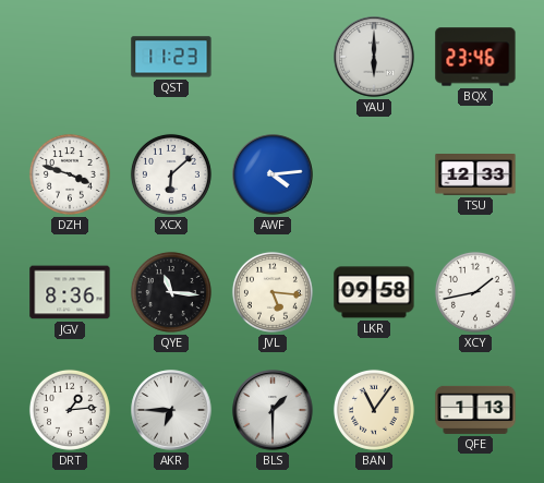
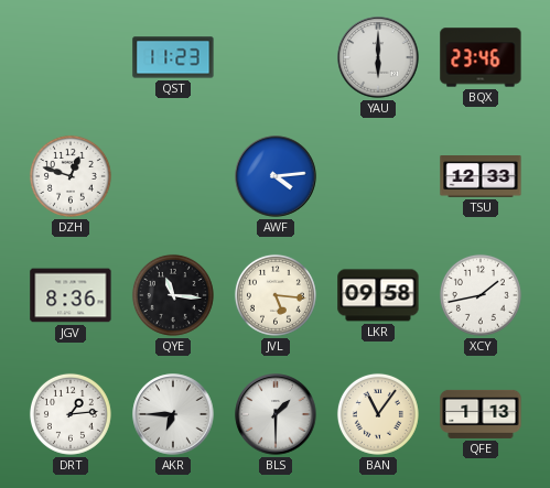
DZH: 3:48 -> 12:48 (71, 176)
XCX: 6:08 -> none (171, 174)
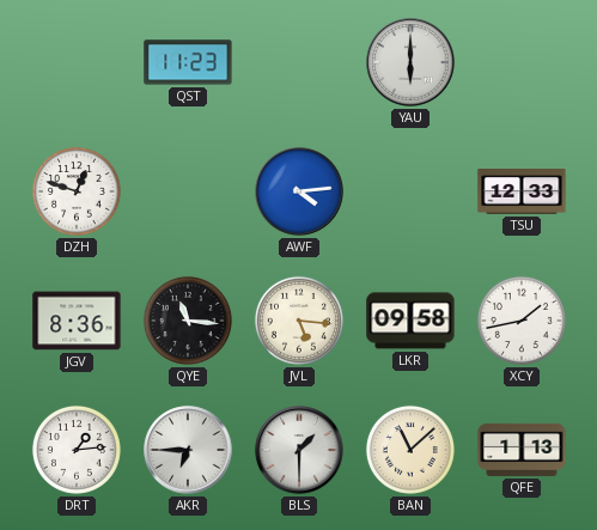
BQX: 23:46 -> none (481, 57)
BAN: 11:06 -> 11:08 (410, 450)
